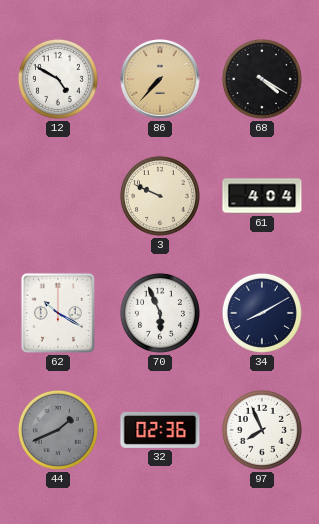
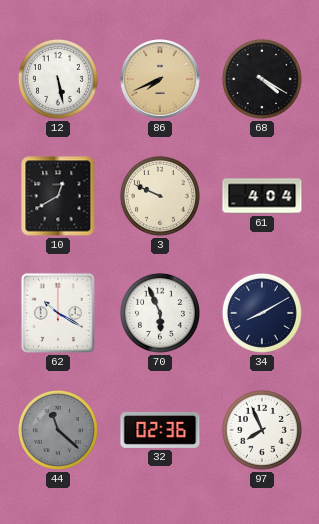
12: 4:50 -> 5:28 (58, 79)
86: 7:37 -> 7:41 (160, 79)
10: none -> 12:40 (58, 196)
44: 1:41 -> 11:22 (58, 430)
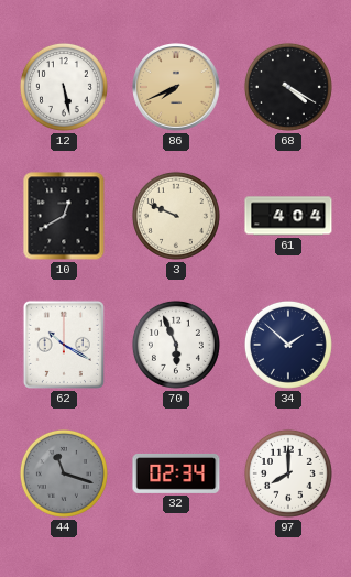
34: 8:10 -> 1:52 (288, 345)
44: 11:22 -> 11:18 (64, 473)
32: 02:36 -> 02:34 (176, 473)
97: 7:56 -> 8:00 (288, 473)
